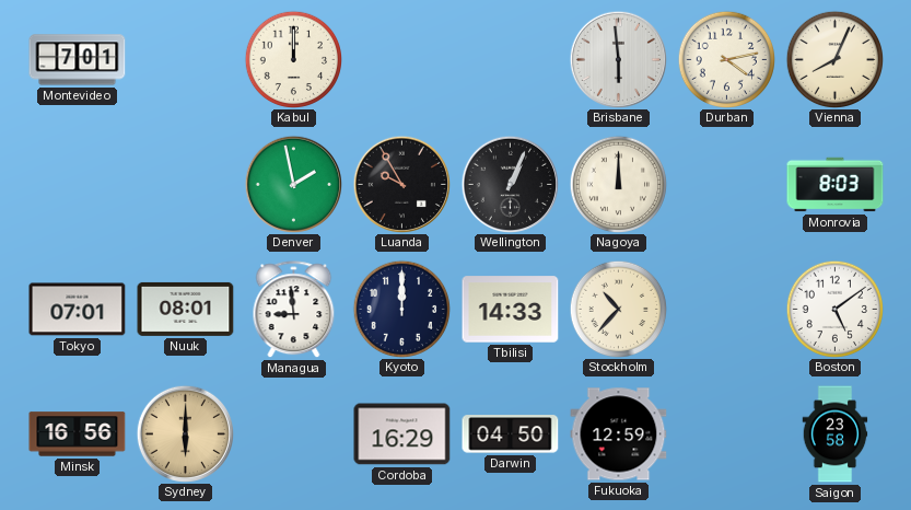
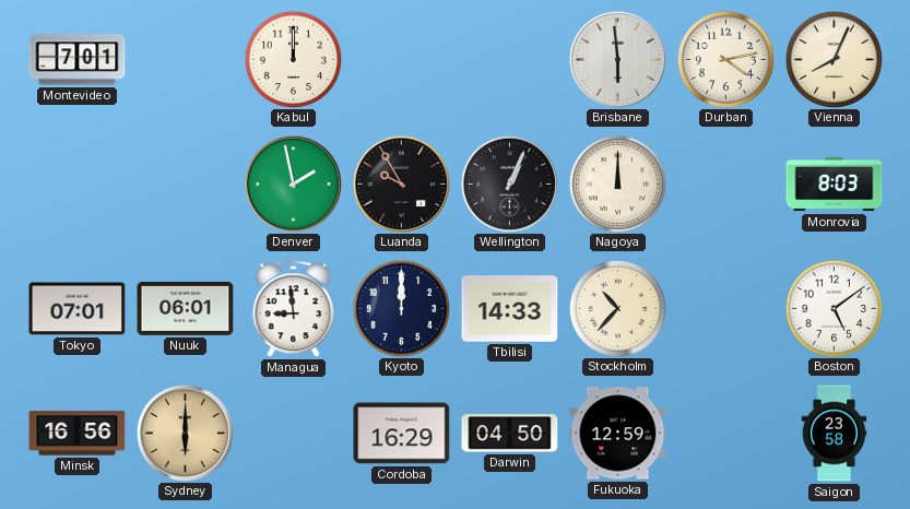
Nuuk: 08:01 -> 06:01 (186, 308)
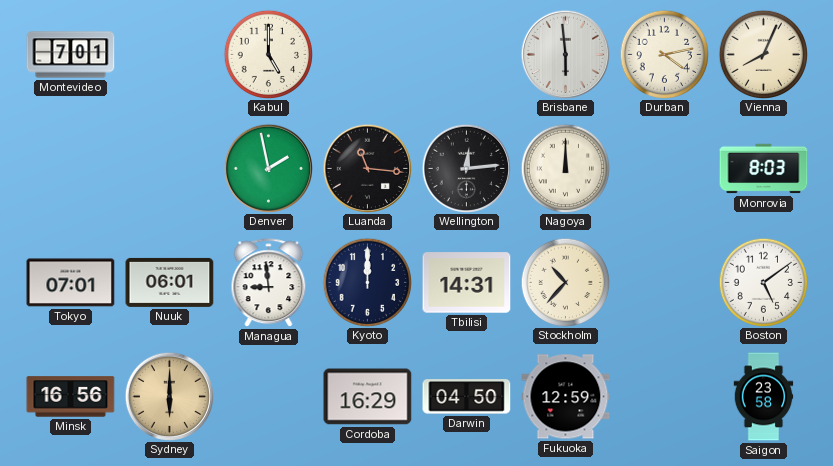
Kabul: 12:00 -> 5:00 (268, 54)
Luanda: 9:55 -> 11:16 (367, 168)
Wellington: 1:04 -> 12:14 (466, 168)
Tbilisi: 14:33 -> 14:31 (467, 283)
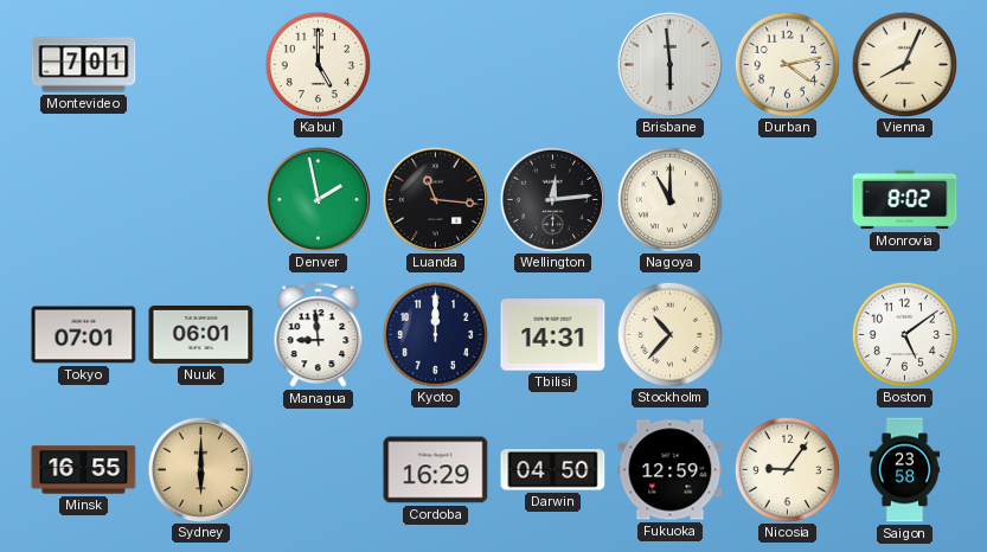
Nagoya: 12:00 -> 11:00 (669, 199)
Monrovia: 8:03 -> 8:02 (905, 200)
Minsk: 16:56 -> 16:55 (84, 470)
Nicosia: none -> 9:06 (787, 469)
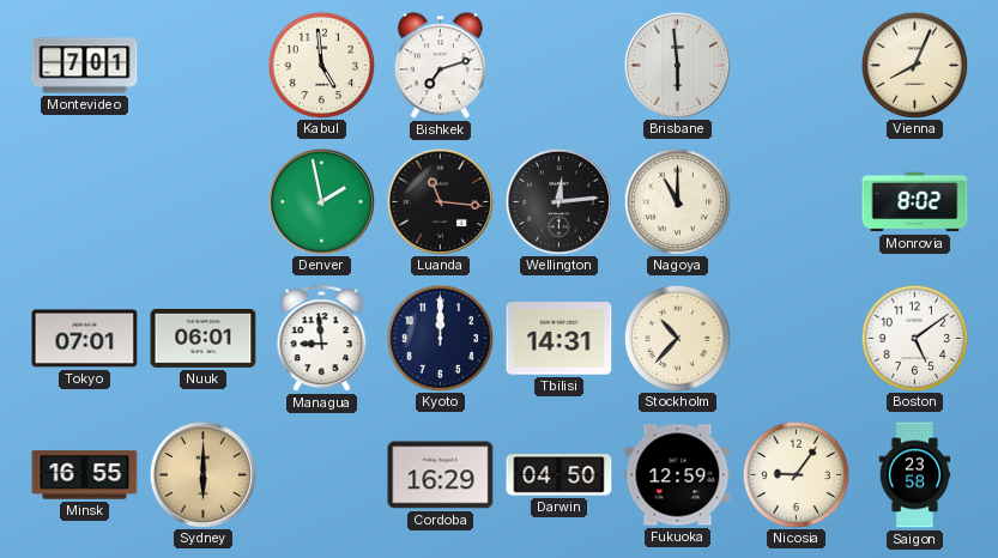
Kabul: 5:00 -> 4:59 (321, 65)
Bishkek: none -> 7:12 (440, 66)
Durban: 4:13 -> none (787, 64)
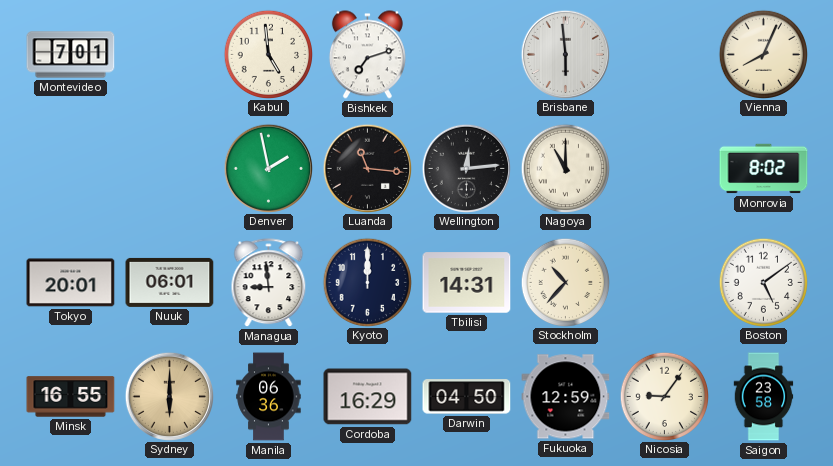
Tokyo: 07:01 -> 20:01 (71, 283)
Manila: none -> 06:36 (269, 397)
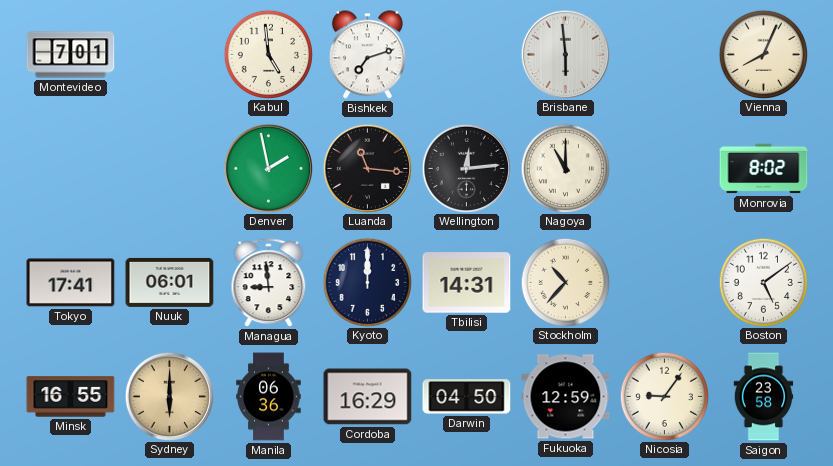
Tokyo: 20:01 -> 17:41 (71, 283)
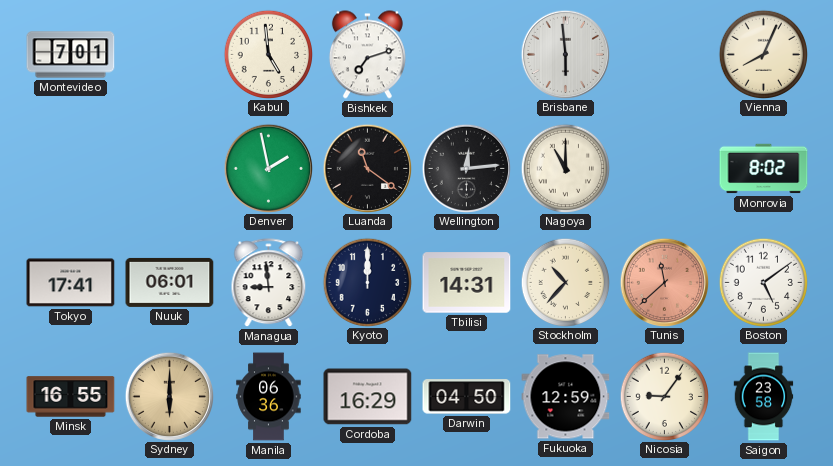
Luanda: 11:16 -> 11:21 (367, 168)
Tunis: none -> 11:38 (664, 282)
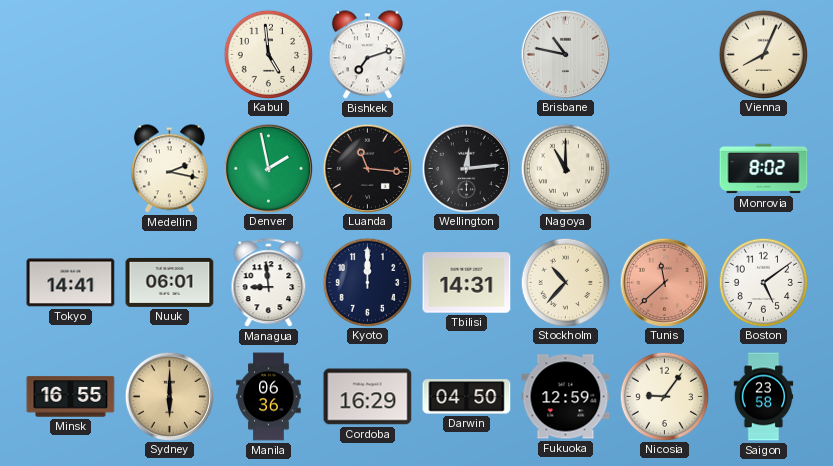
Montevideo: 7:01 -> none (71, 55)
Brisbane: 5:59 -> 10:47 (565, 54)
Medellin: none -> 2:17 (169, 169)
Luanda: 11:21 -> 11:16 (367, 168)
Tokyo: 17:41 -> 14:41 (71, 283)
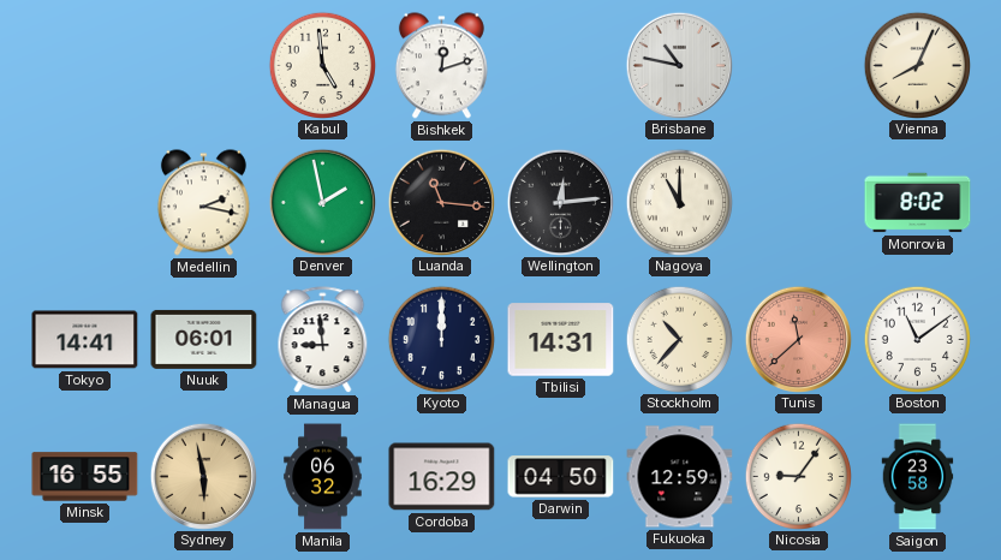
Bishkek: 7:12 -> 12:12 (441, 66)
Boston: 5:09 -> 11:09 (917, 339)
Sydney: 6:00 -> 5:58 (203, 476)
Manila: 06:36 -> 06:32 (323, 477)
